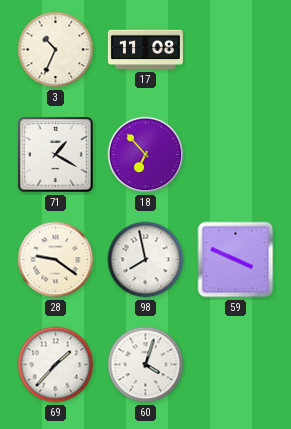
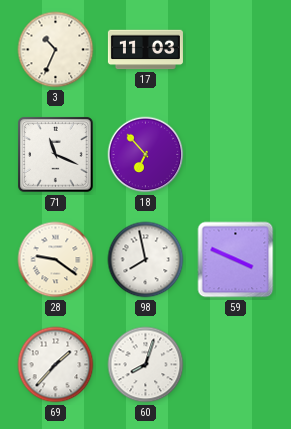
17: 11:08 -> 11:03 (145, 50)
71: 1:20 -> 11:19 (56, 155)
60: 4:03 -> 8:03 (146, 365)
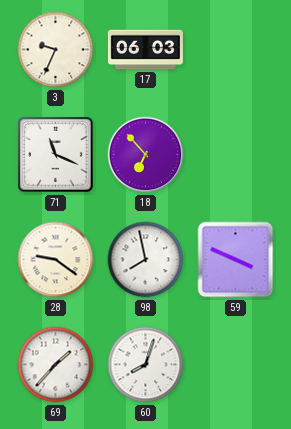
3: 10:34 -> 9:34 (56, 50)
17: 11:03 -> 06:03 (145, 50)
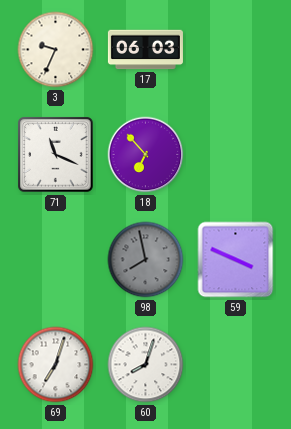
28: 9:21 -> none (56, 260)
98 dial: white -> grey (146, 260)
69: 1:37 -> 7:03 (56, 365)
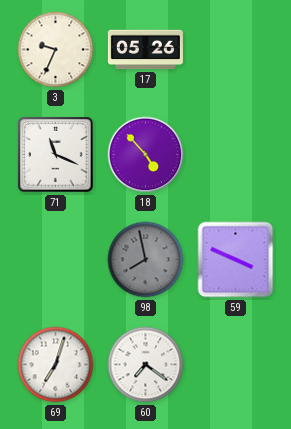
17: 06:03 -> 05:26 (145, 50)
18: 6:53 -> 4:53 (146, 155)
60: 8:03 -> 7:21 (146, 365)
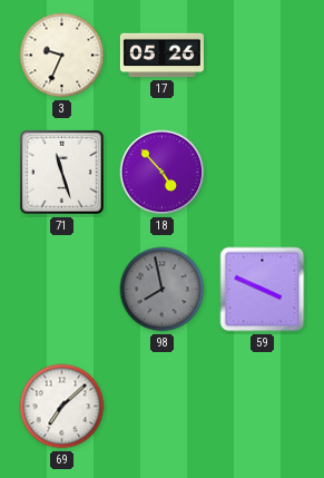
71: 11:19 -> 11:27 (62, 173)
69: 7:03 -> 7:08 (62, 407)
60: 7:21 -> none (146, 365)
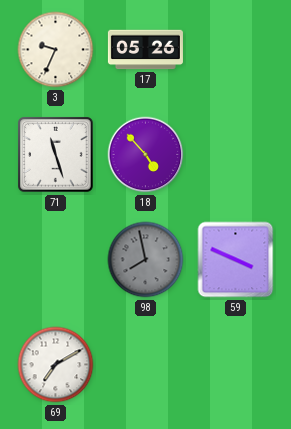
69: 7:08 -> 7:10 (56, 365)
